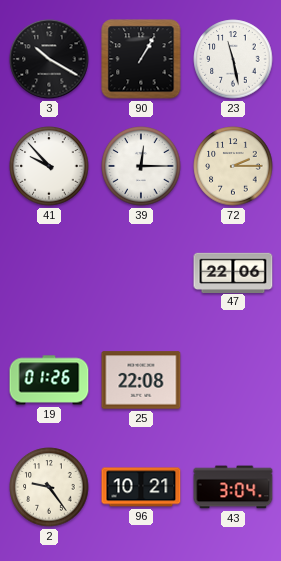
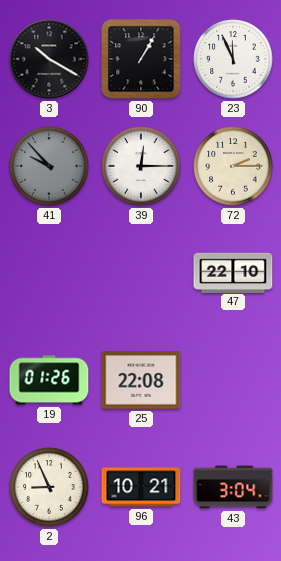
23: 11:28 -> 11:56 (233, 59)
41 dial: white -> grey (49, 166)
47: 22:06 -> 22:10 (233, 272)
2: 9:24 -> 8:56 (49, 487)
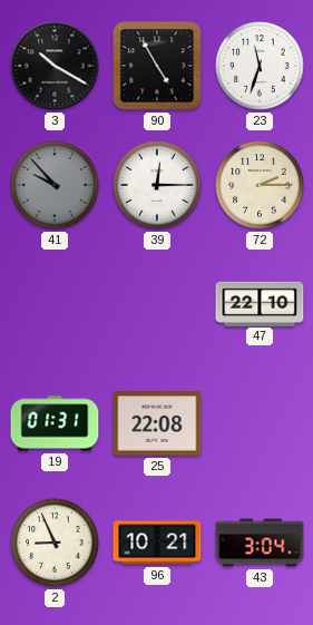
90: 1:05 -> 4:55 (157, 66)
23: 11:56 -> 11:33 (260, 66)
19: 01:26 -> 01:31 (55, 423)
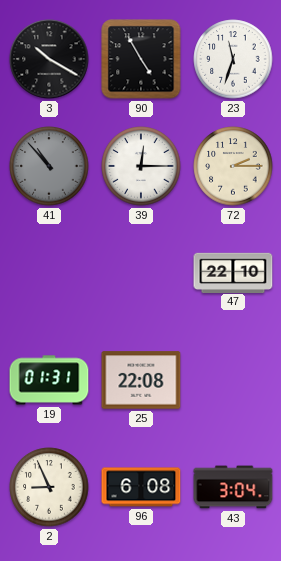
41: 9:53 -> 10:53 (49, 166)
96: 10:21 -> 6:08 (141, 487)
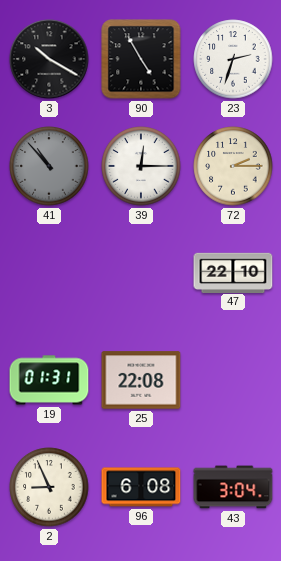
23: 11:33 -> 2:33 (233, 59)
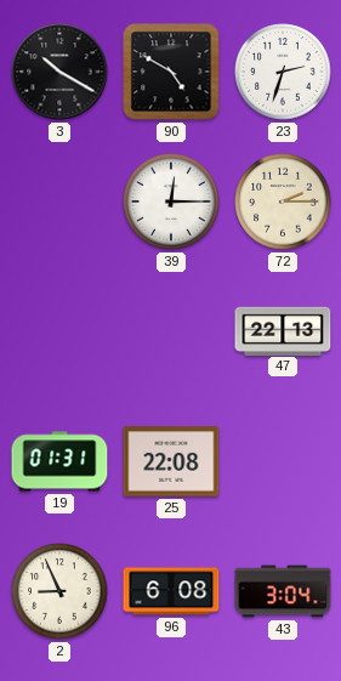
90: 4:55 -> 4:50 (171, 72)
41: 10:53 -> none (49, 166)
47: 22:10 -> 22:13 (283, 330)
